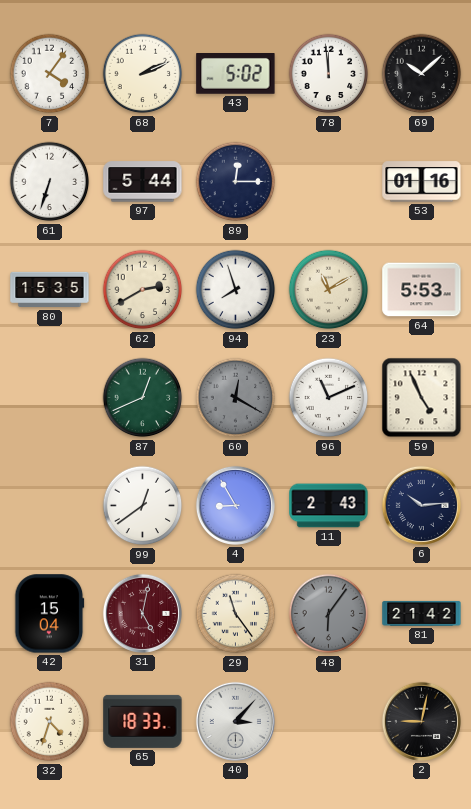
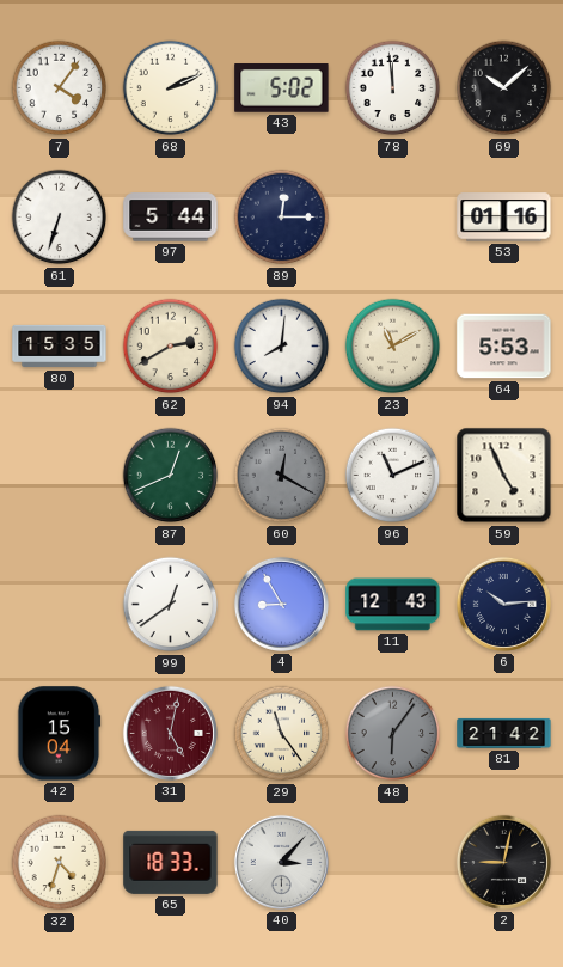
94: 7:57 -> 8:01 (282, 347)
11: 2:43 -> 12:43 (393, 605)
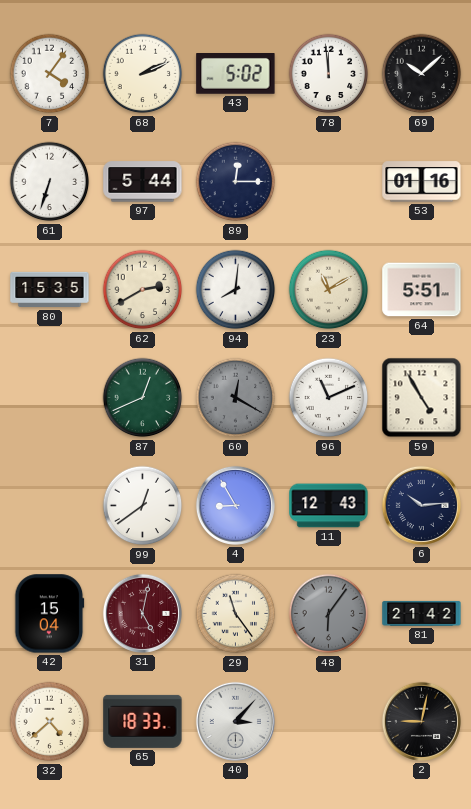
64: 5:53 -> 5:51 (422, 290)
59: 4:56 -> 4:55 (422, 398)
32: 4:33 -> 4:38 (50, 722)
